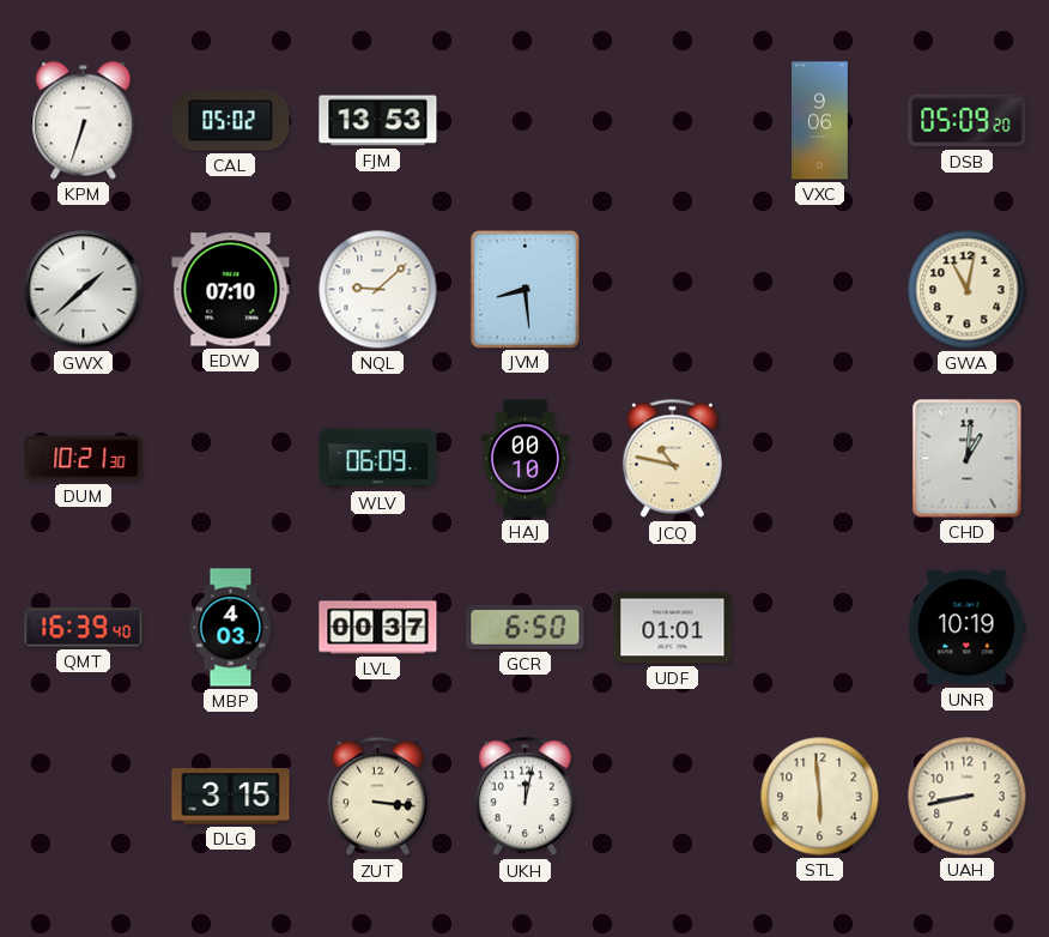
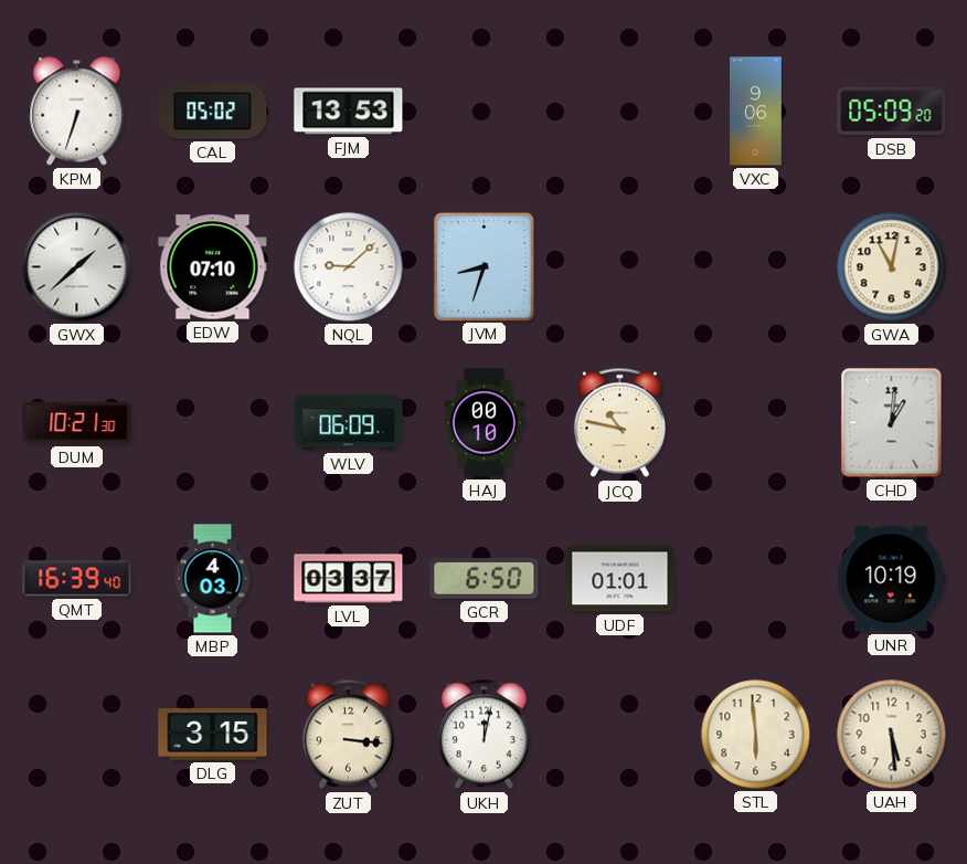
JVM: 8:29 -> 8:33 (483, 266)
LVL: 00:37 -> 03:37 (349, 579)
UAH: 8:43 -> 5:29 (892, 735)
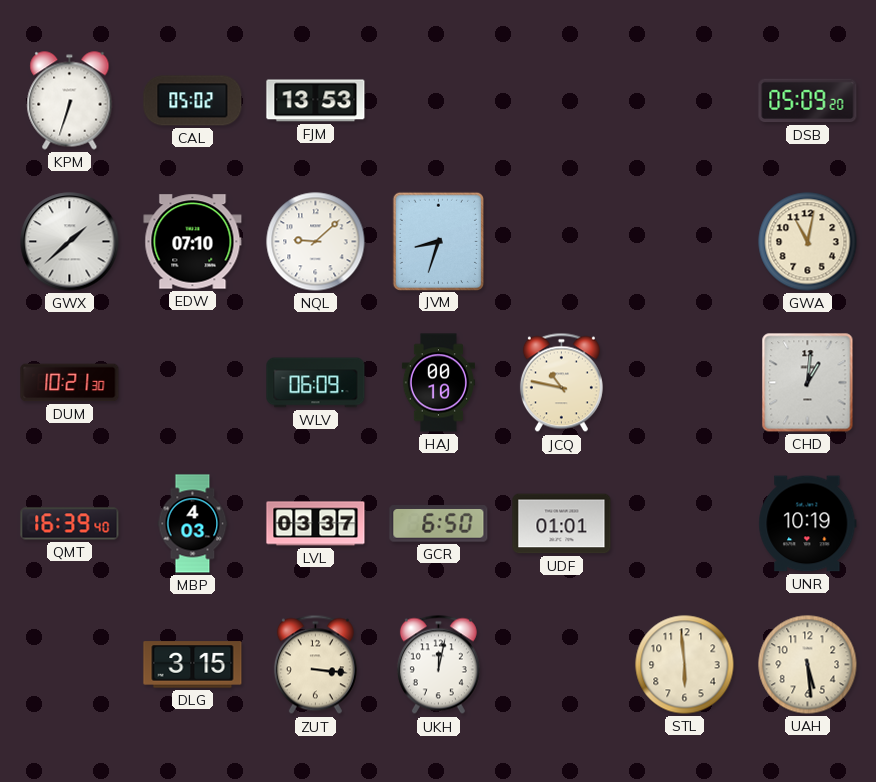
VXC: 9:06 -> none (756, 112)
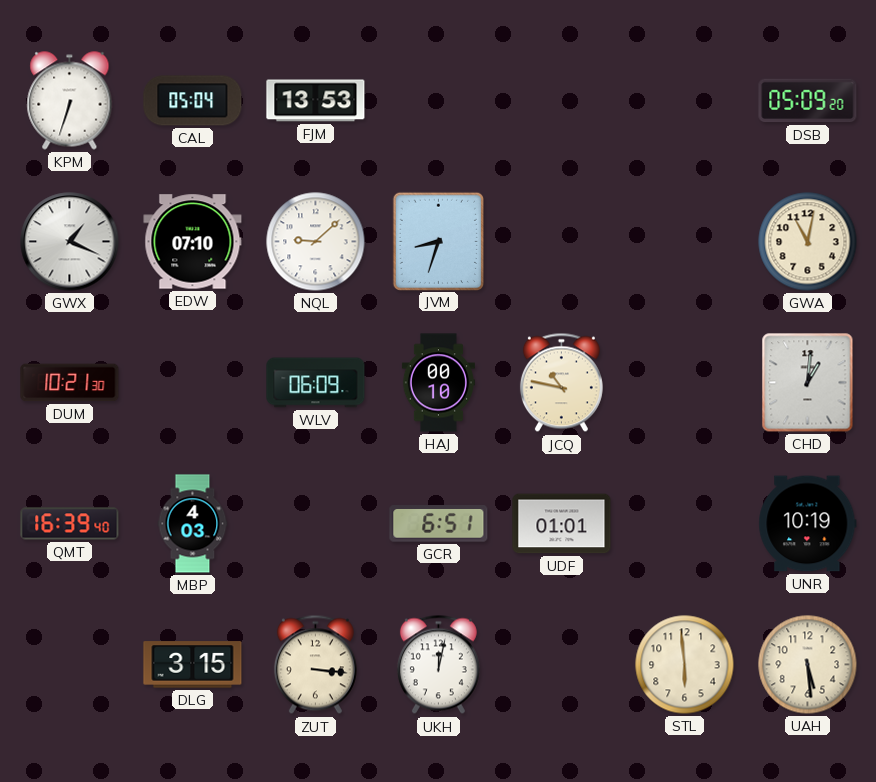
CAL: 05:02 -> 05:04 (193, 101)
GWX: 1:38 -> 1:19 (70, 242)
LVL: 03:37 -> none (316, 524)
GCR: 6:50 -> 6:51 (439, 524)
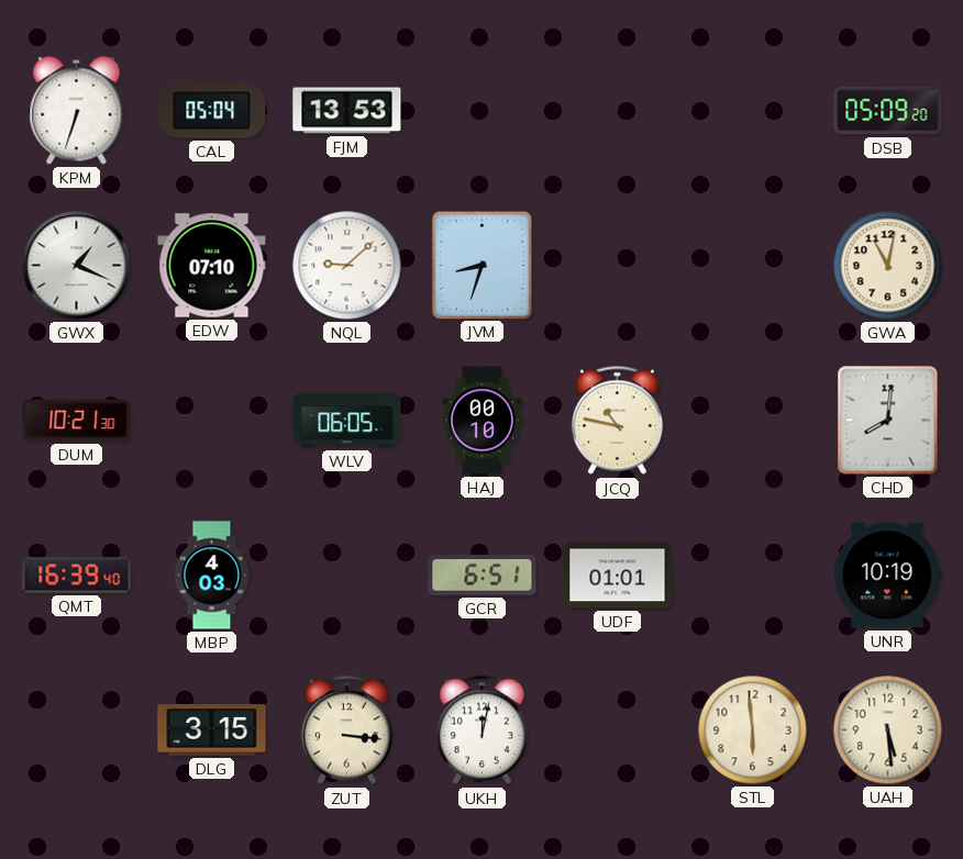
WLV: 06:09 -> 06:05 (347, 421)
CHD: 1:01 -> 8:01 (888, 421)
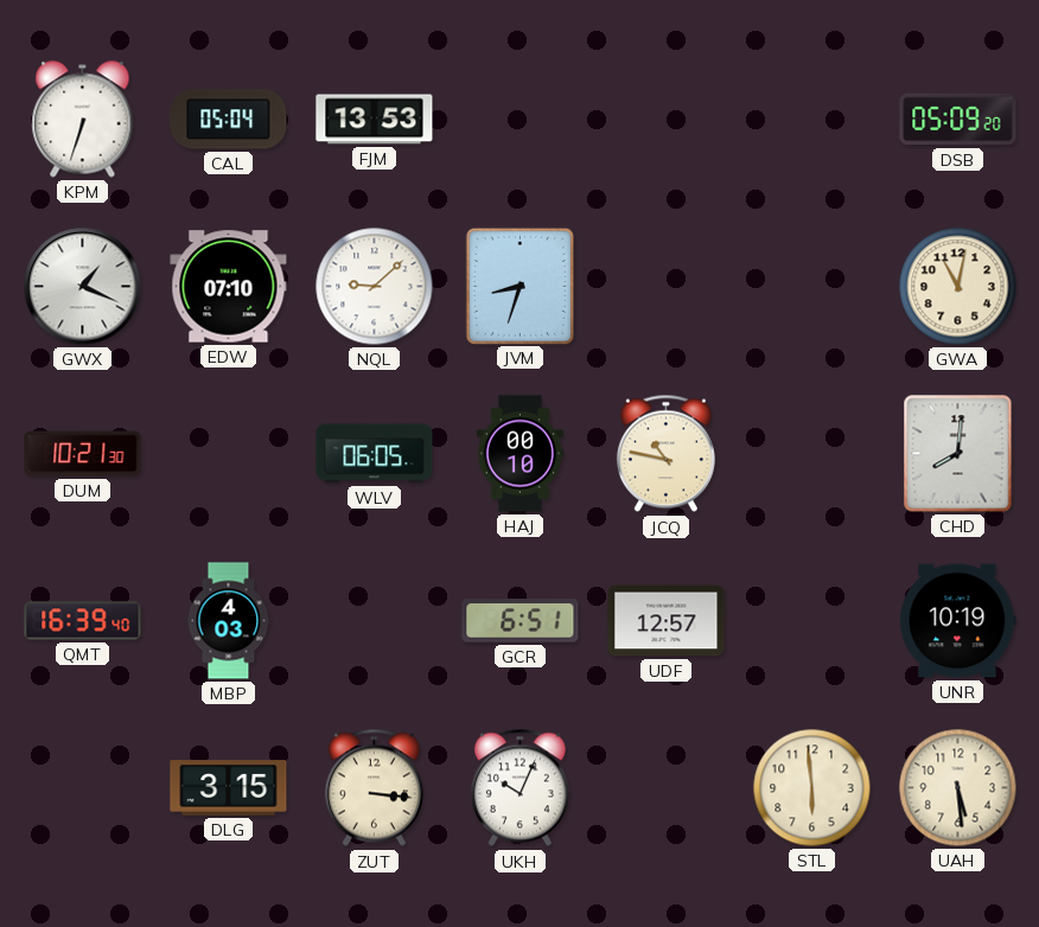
UDF: 01:01 -> 12:57 (667, 621)
UKH: 12:02 -> 10:04 (519, 788)
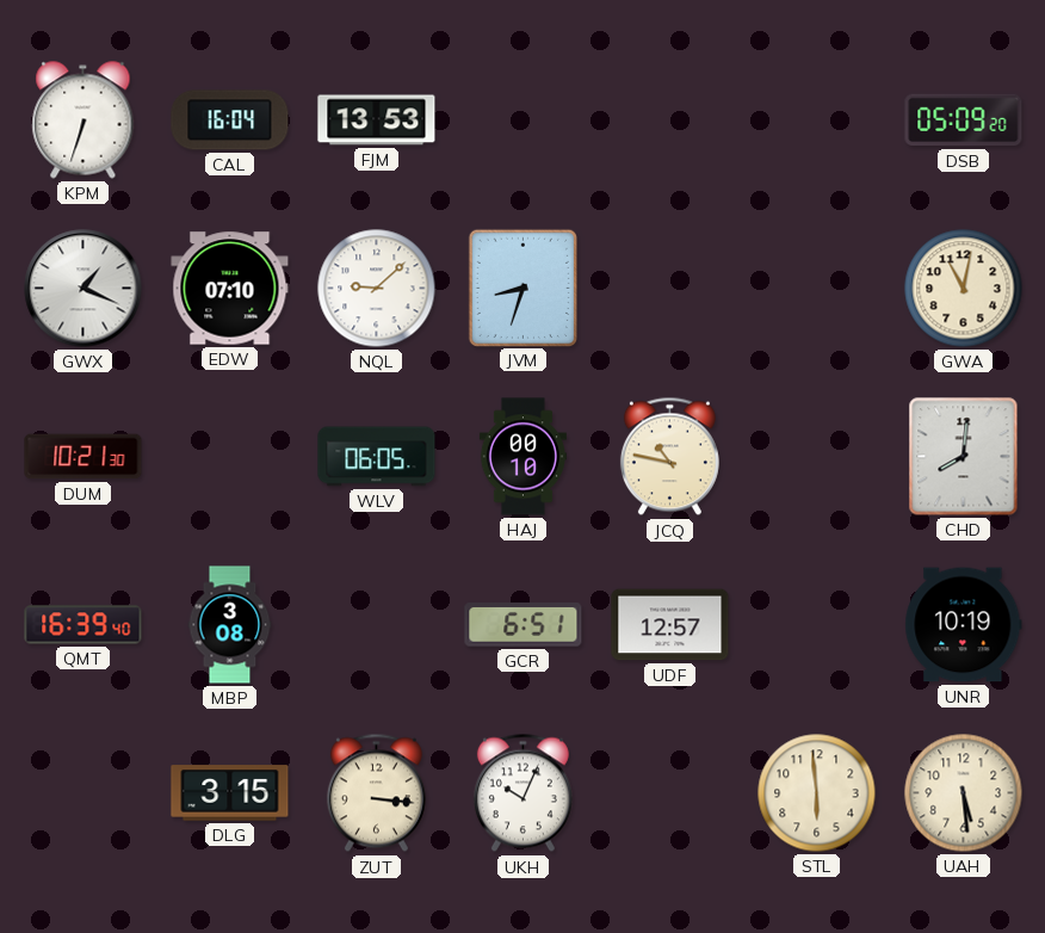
CAL: 05:04 -> 16:04 (230, 121)
MBP: 4:03 -> 3:08 (230, 625)
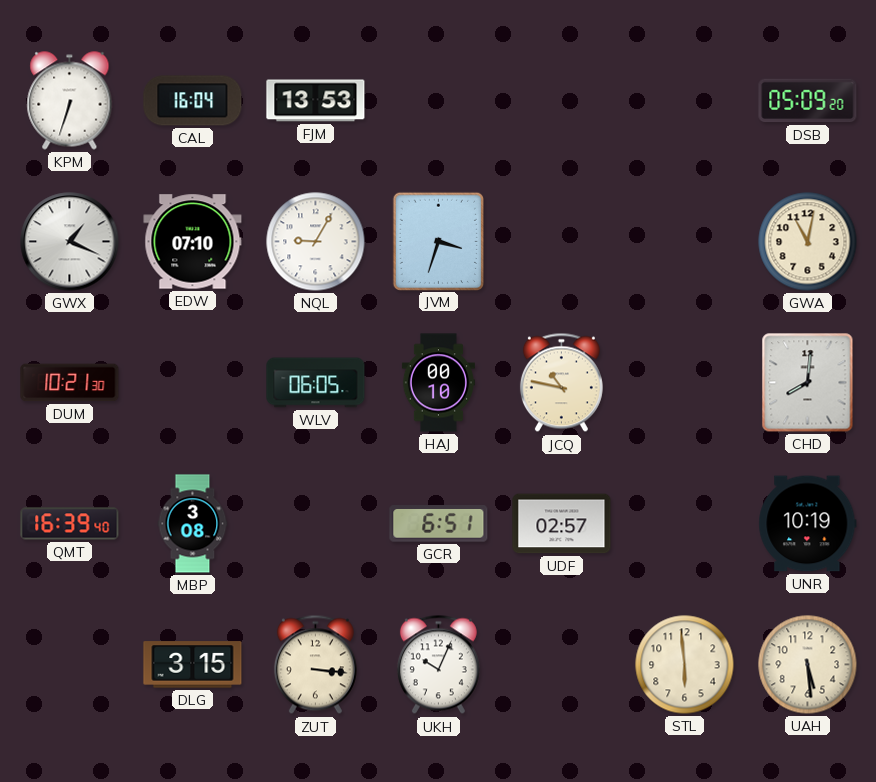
NQL: 9:08 -> 9:05 (316, 242)
JVM: 8:33 -> 3:33 (438, 241)
UDF: 12:57 -> 02:57 (562, 524)
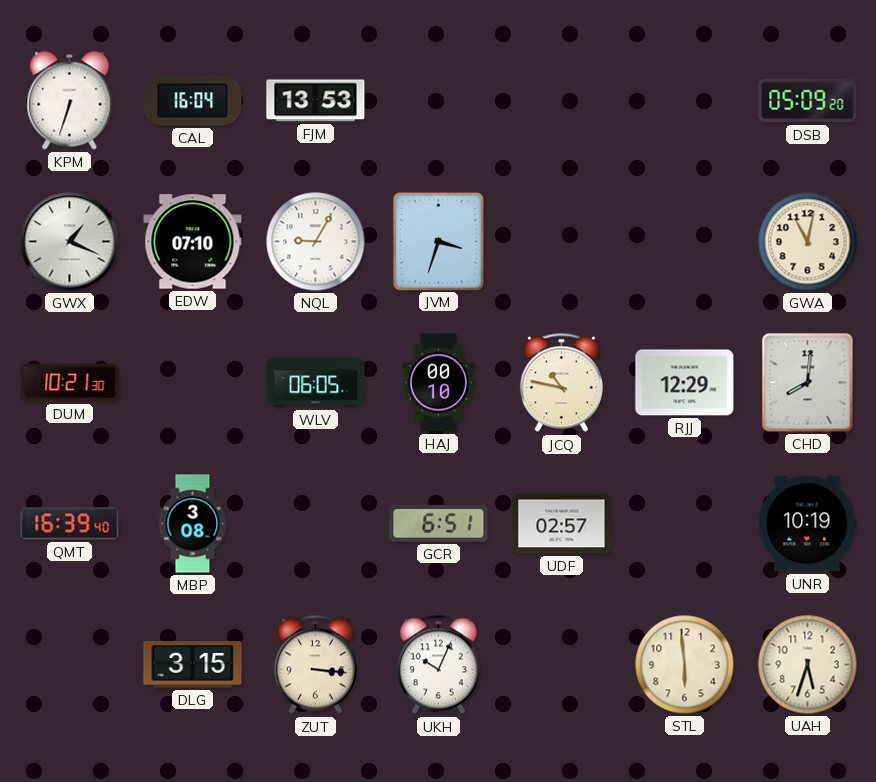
RJJ: none -> 12:29 (685, 383)
UAH: 5:29 -> 5:33 (808, 665)
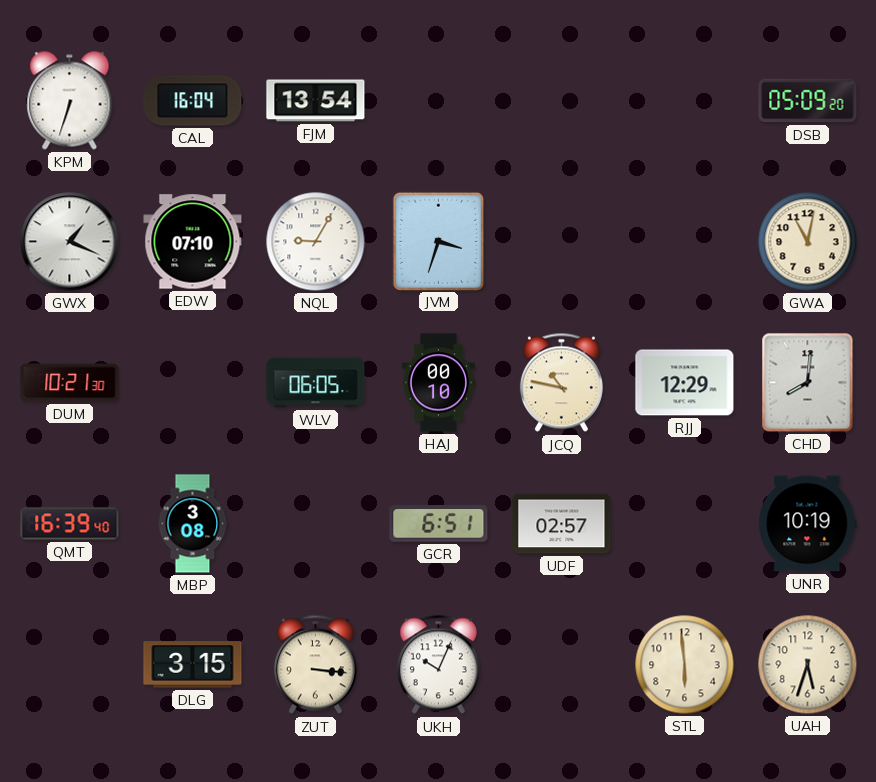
FJM: 13:53 -> 13:54 (316, 101)
